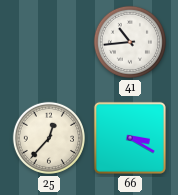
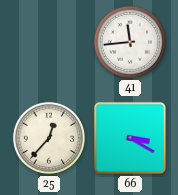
41: 10:44 -> 11:44 (130, 42)
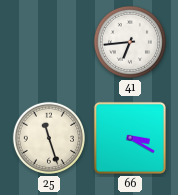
41: 11:44 -> 6:44 (130, 42)
25: 12:37 -> 11:27 (49, 138)
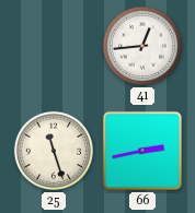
41: 6:44 -> 12:44 (142, 46)
66: 3:20 -> 2:43 (142, 151)
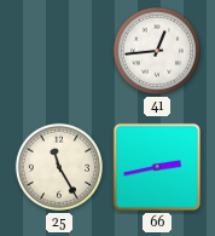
25: 11:27 -> 11:25 (59, 167)
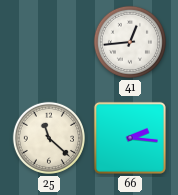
25: 11:25 -> 11:22 (49, 138)
66: 2:43 -> 2:16 (130, 138)
